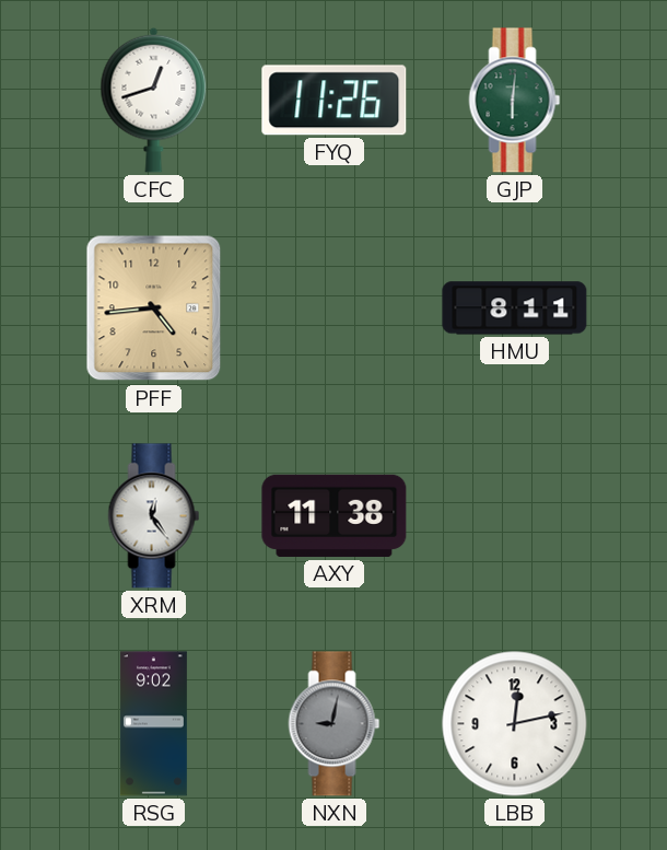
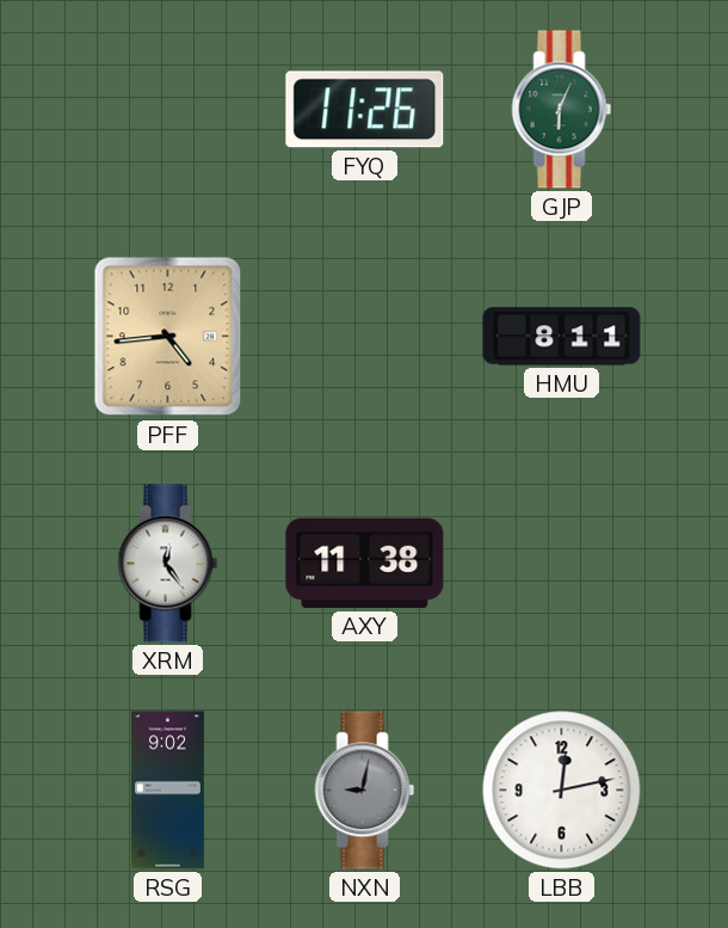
CFC: 12:42 -> none (154, 100)
GJP: 6:01 -> 6:04 (562, 110)
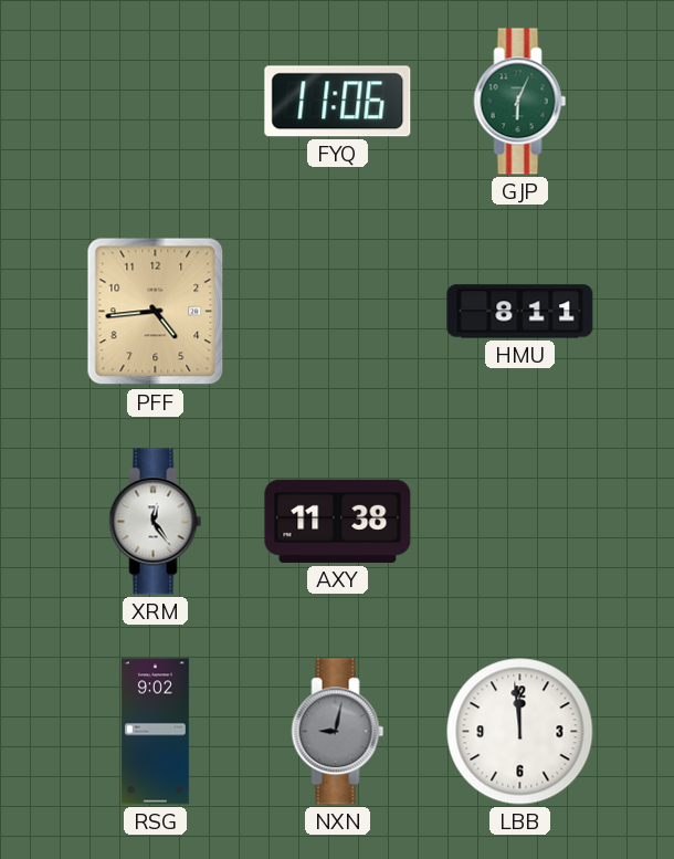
FYQ: 11:26 -> 11:06 (338, 102)
LBB: 12:13 -> 11:59 (520, 732)
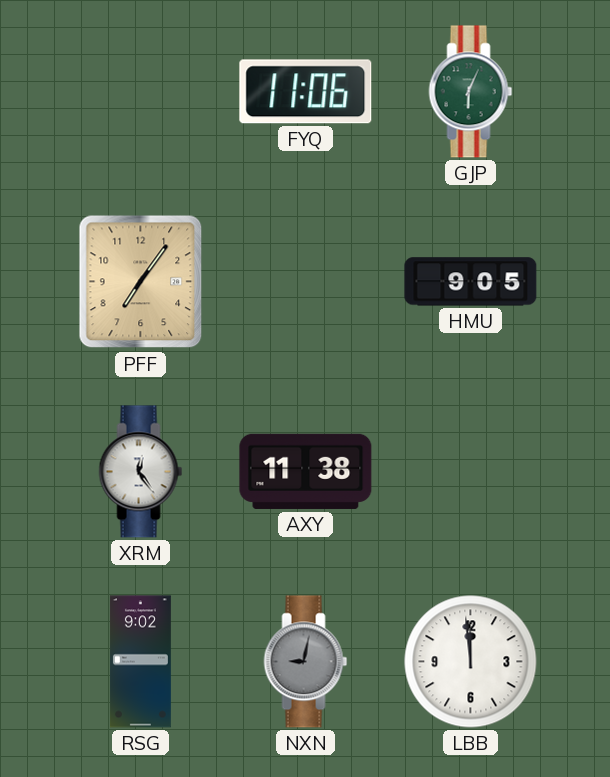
PFF: 4:44 -> 7:06 (141, 282)
HMU: 8:11 -> 9:05 (471, 282)
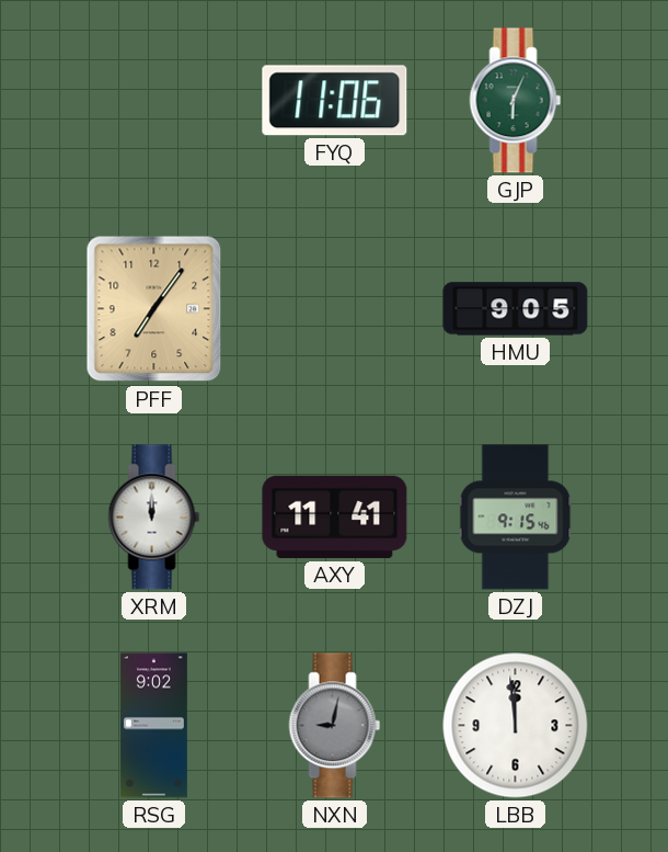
XRM: 12:24 -> 12:00 (154, 518)
AXY: 11:38 -> 11:41 (335, 516)
DZJ: none -> 9:15 (516, 518)
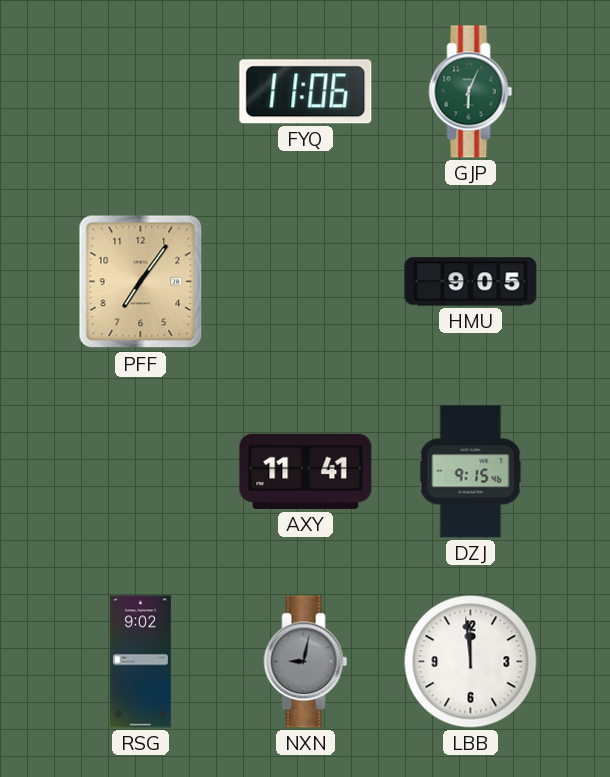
XRM: 12:00 -> none (154, 518)
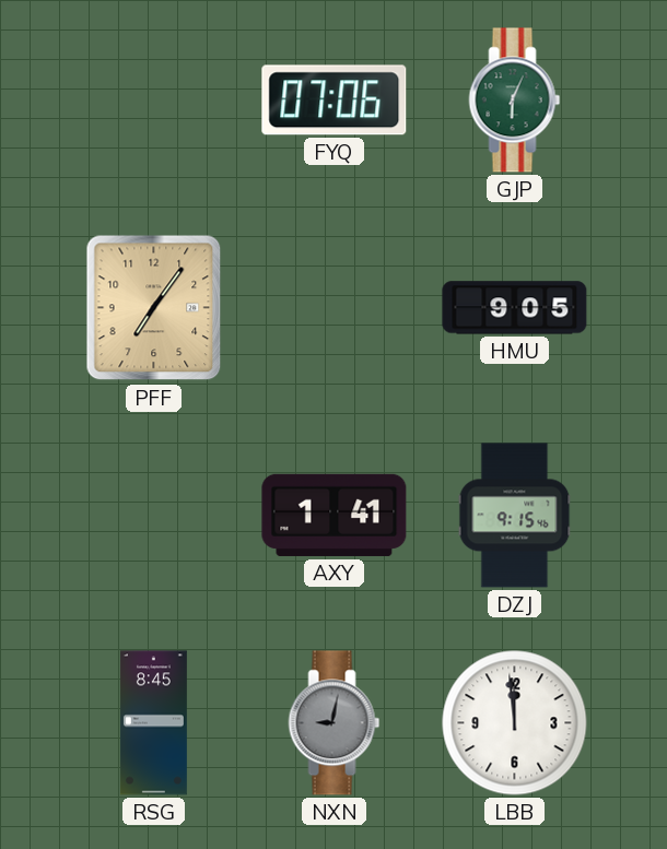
FYQ: 11:06 -> 07:06 (335, 101)
AXY: 11:41 -> 1:41 (335, 515)
RSG: 9:02 -> 8:45 (153, 723)
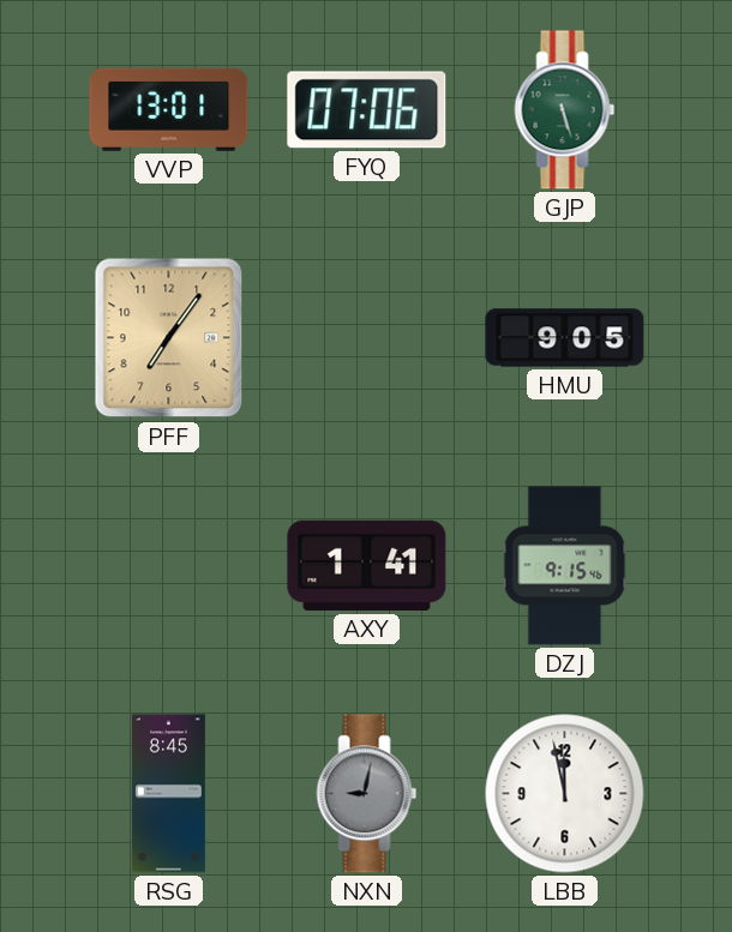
VVP: none -> 13:01 (169, 109)
GJP: 6:04 -> 5:27 (565, 110)
LBB: 11:59 -> 11:58 (565, 794)
